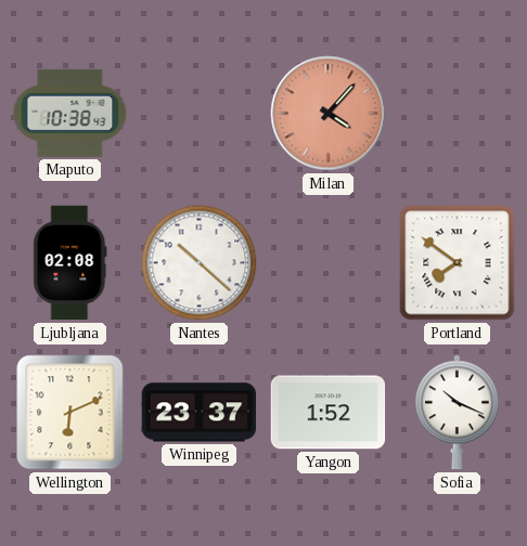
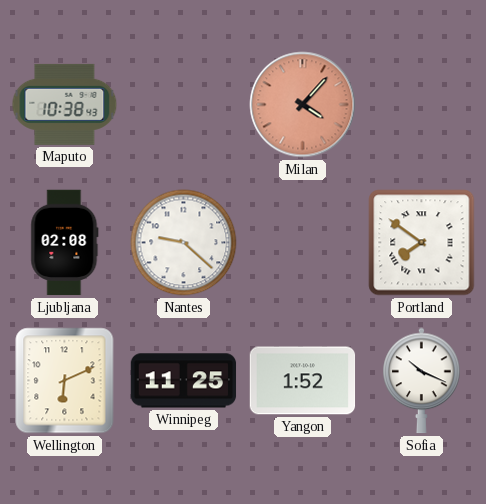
Nantes: 10:22 -> 9:22 (184, 243)
Winnipeg: 23:37 -> 11:25 (184, 381)
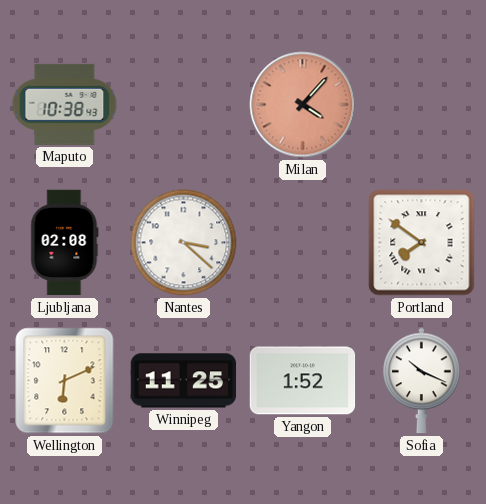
Nantes: 9:22 -> 3:22 (184, 243)
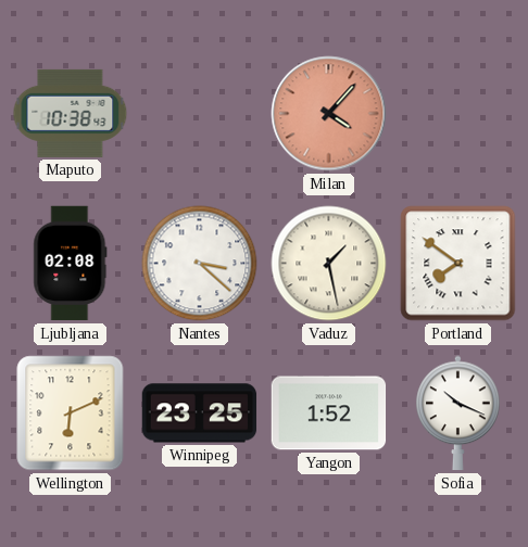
Vaduz: none -> 1:28 (329, 264)
Winnipeg: 11:25 -> 23:25 (200, 414)
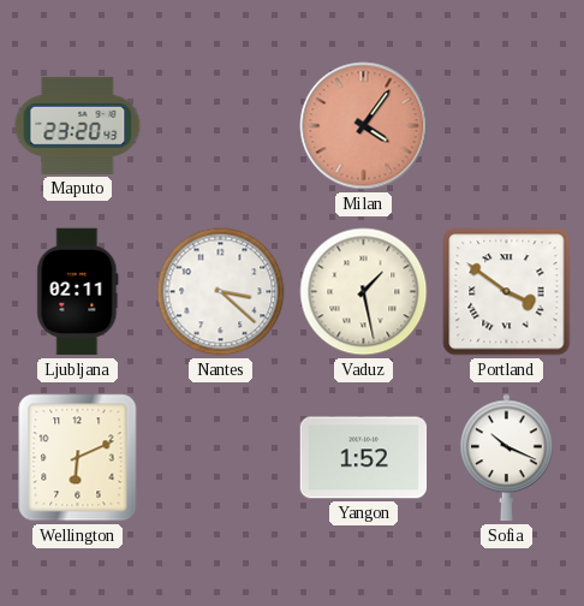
Maputo: 10:38 -> 23:20 (78, 125)
Milan: 4:07 -> 4:06 (364, 126)
Ljubljana: 02:08 -> 02:11 (78, 292)
Portland: 7:51 -> 3:51 (507, 292)
Winnipeg: 23:25 -> none (200, 414)
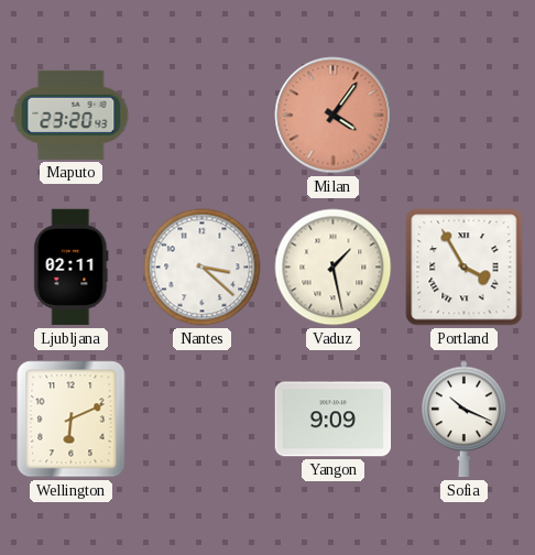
Portland: 3:51 -> 3:55 (465, 268)
Yangon: 1:52 -> 9:09 (334, 420)
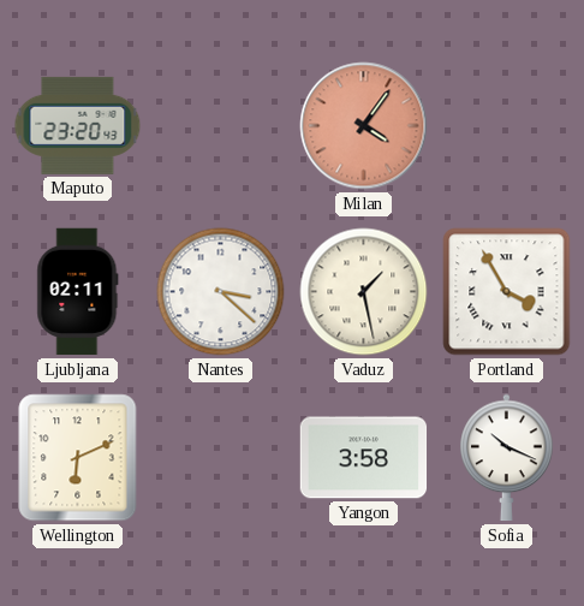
Yangon: 9:09 -> 3:58 (364, 458)
